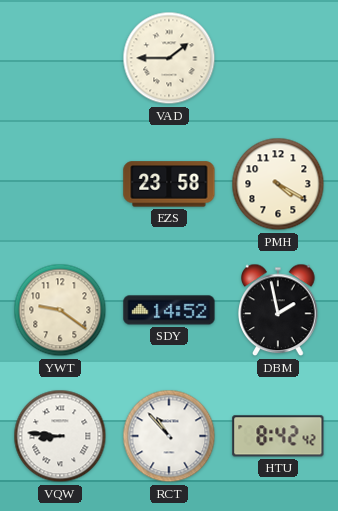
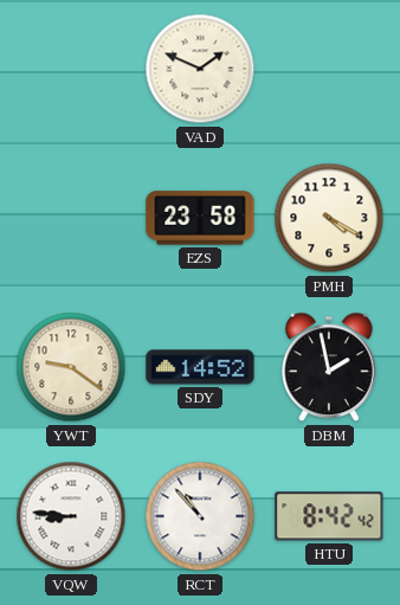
VAD: 1:45 -> 1:49 (200, 69)
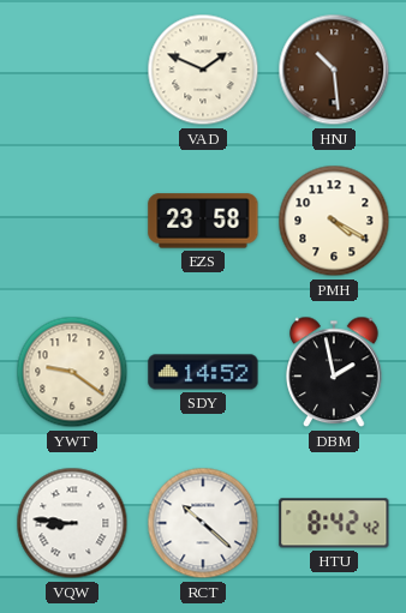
HNJ: none -> 10:29 (334, 70)
RCT: 10:53 -> 10:22 (203, 523)
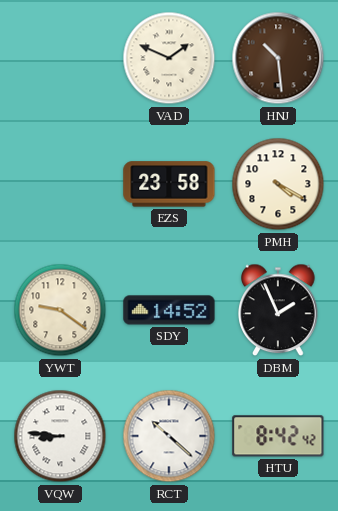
DBM: 1:58 -> 1:56 (278, 310)
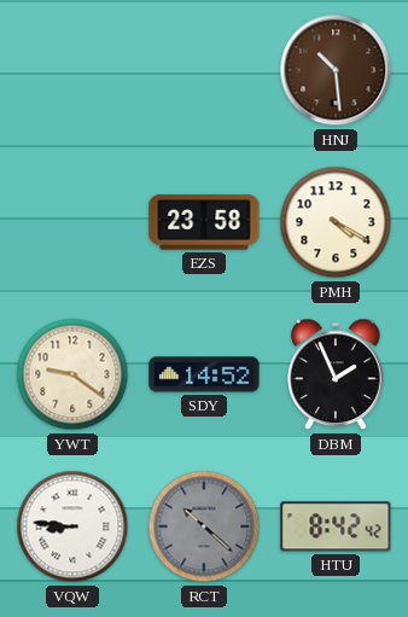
VAD: 1:49 -> none (169, 58)
RCT dial: white -> grey (204, 526)
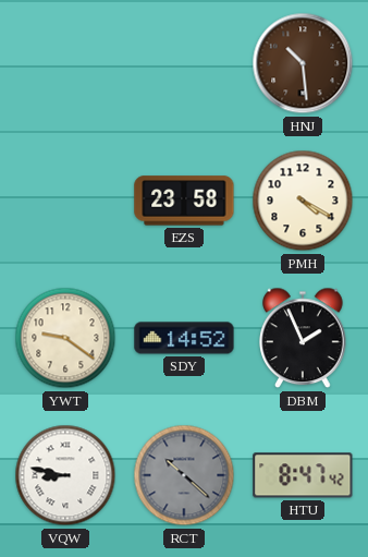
VQW: 8:46 -> 8:47 (65, 475)
HTU: 8:42 -> 8:47 (303, 475)
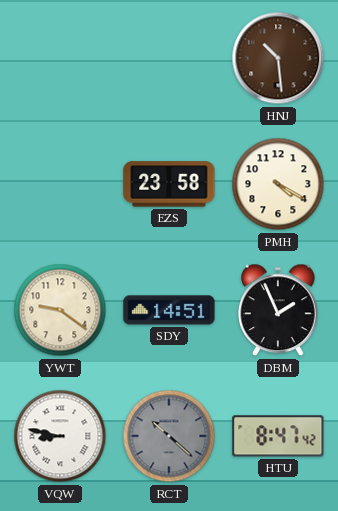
SDY: 14:52 -> 14:51 (169, 310)
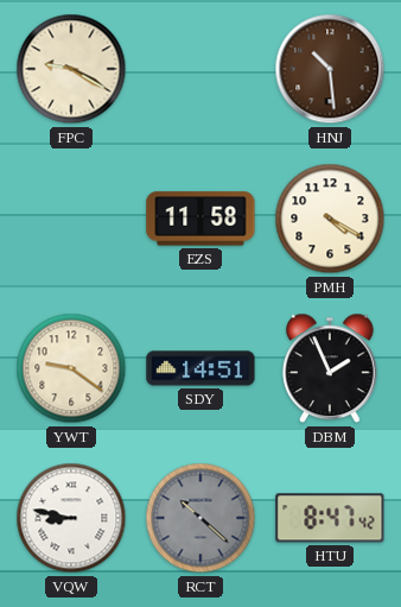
FPC: none -> 9:20 (71, 69)
EZS: 23:58 -> 11:58 (200, 219)
